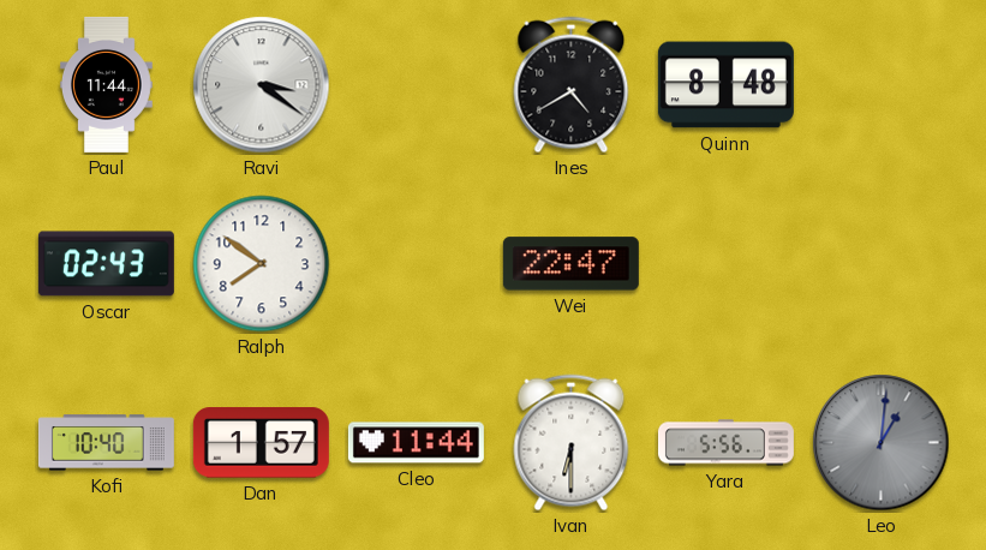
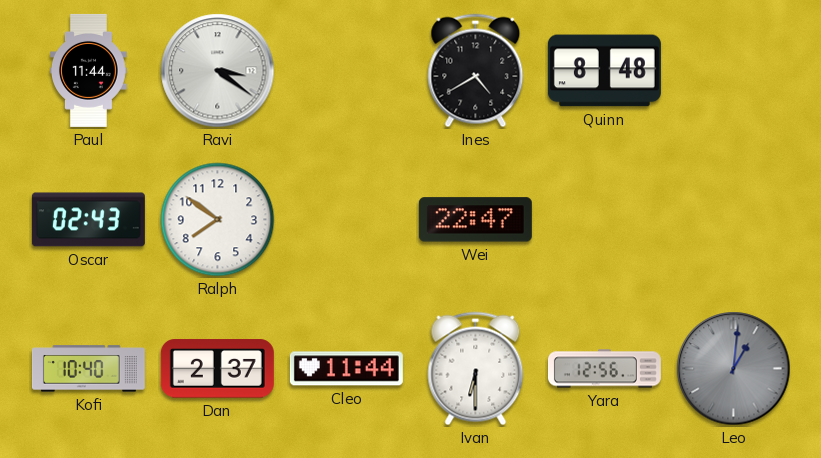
Dan: 1:57 -> 2:37 (217, 369)
Yara: 5:56 -> 12:56 (604, 369)
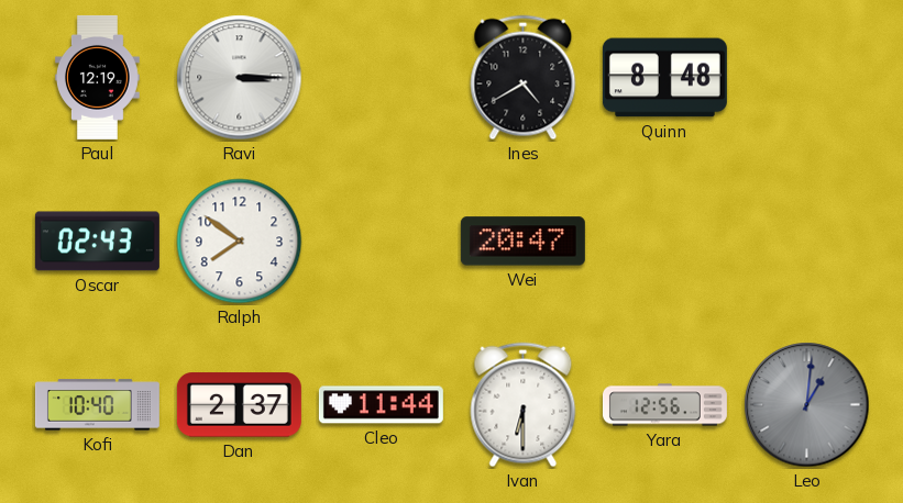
Paul: 11:44 -> 12:19 (98, 77)
Ravi: 3:21 -> 3:15 (240, 78)
Wei: 22:47 -> 20:47 (522, 242)
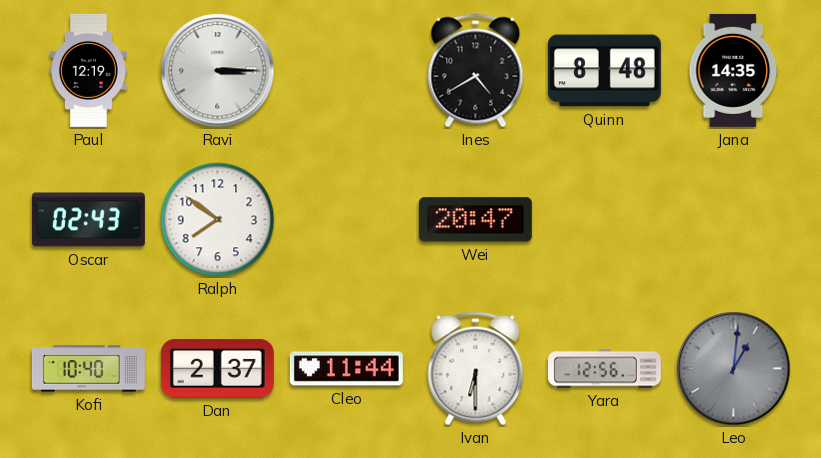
Jana: none -> 14:35 (734, 70)
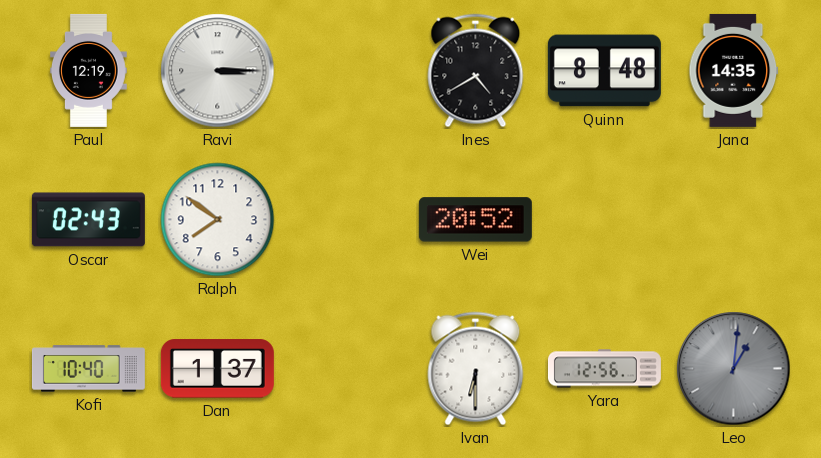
Wei: 20:47 -> 20:52 (475, 220)
Dan: 2:37 -> 1:37 (217, 369)
Cleo: 11:44 -> none (346, 369)
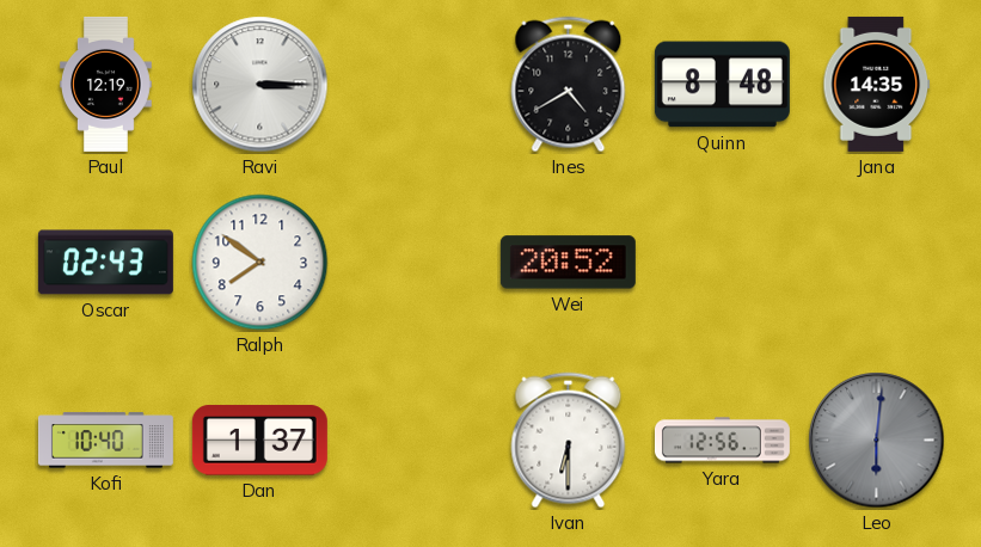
Leo: 1:01 -> 6:01 (877, 441)
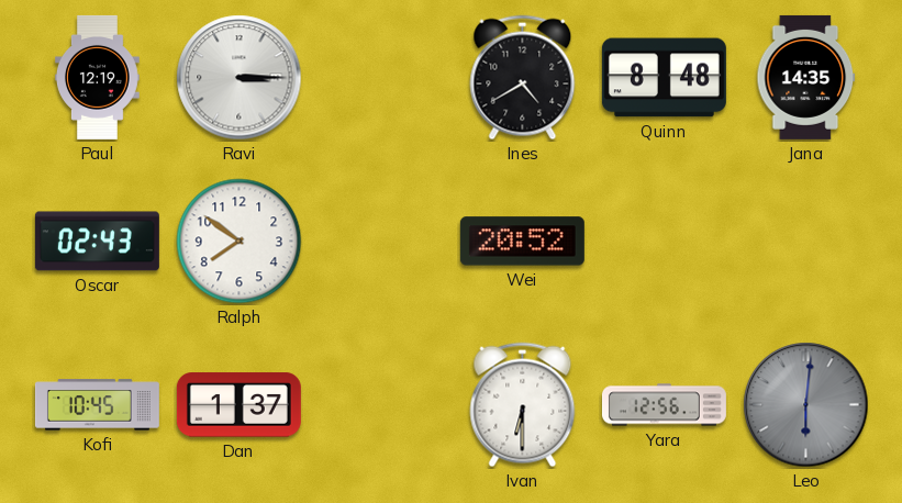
Kofi: 10:40 -> 10:45 (97, 405)
